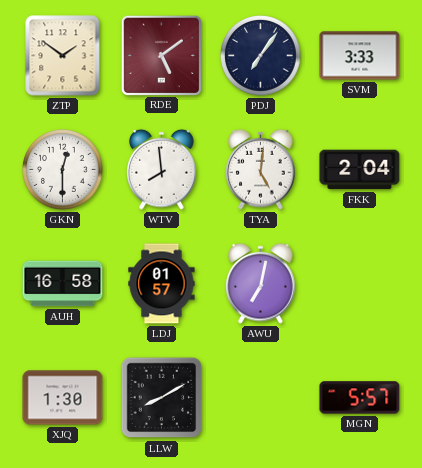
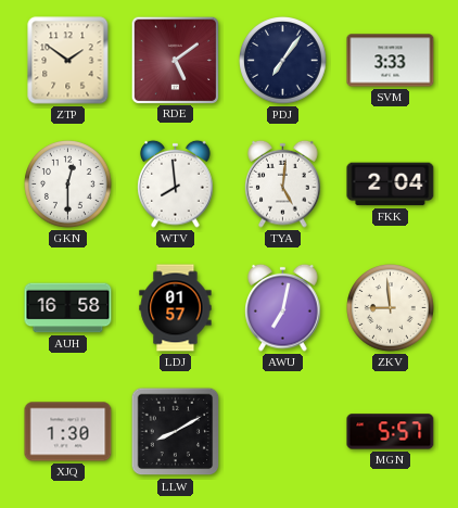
ZKV: none -> 8:59 (391, 308)
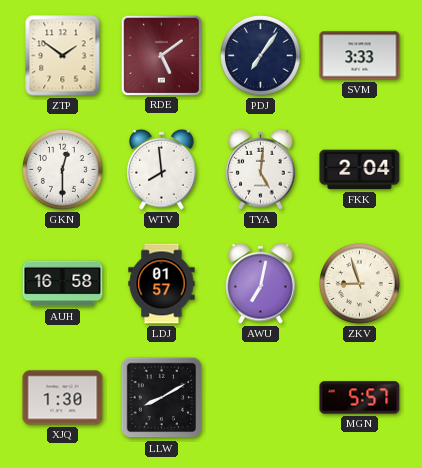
ZKV: 8:59 -> 8:57 (360, 284)
